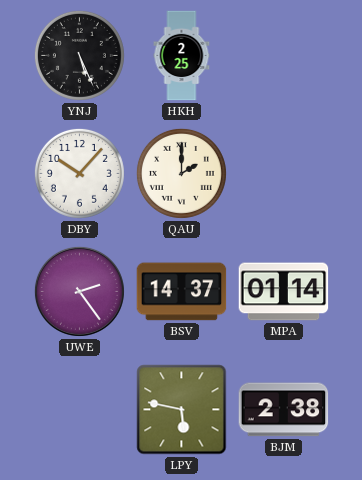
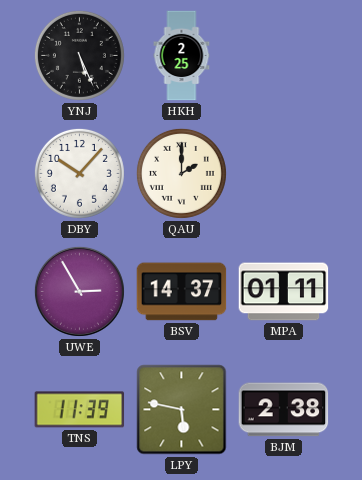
UWE: 2:24 -> 2:55 (79, 291)
MPA: 01:14 -> 01:11 (284, 292)
TNS: none -> 11:39 (80, 410)
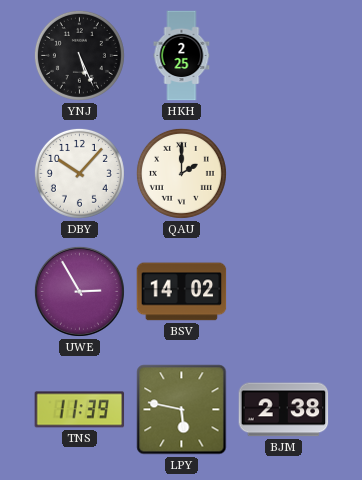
BSV: 14:37 -> 14:02 (182, 292)
MPA: 01:11 -> none (284, 292)
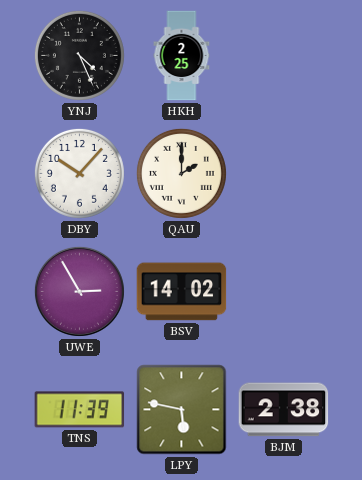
YNJ: 5:26 -> 4:26 (79, 55)
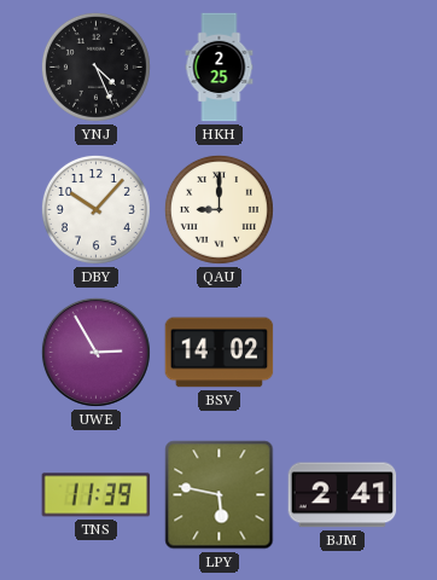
QAU: 2:00 -> 9:00 (218, 209)
BJM: 2:38 -> 2:41 (343, 495)
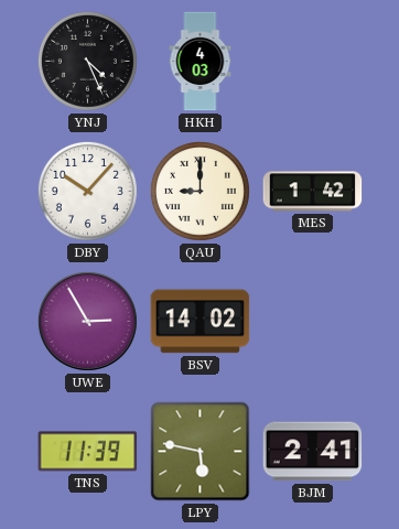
HKH: 2:25 -> 4:03 (201, 62)
MES: none -> 1:42 (313, 192)
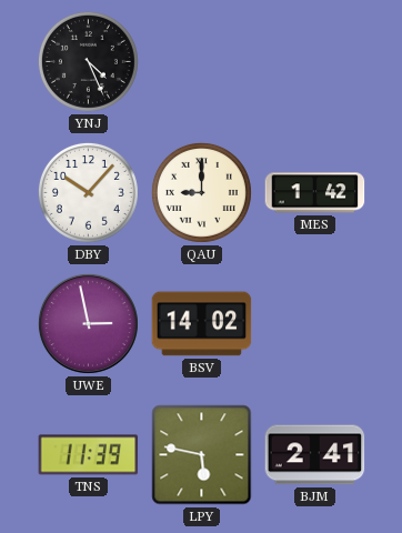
HKH: 4:03 -> none (201, 62)
UWE: 2:55 -> 2:58 (88, 323)
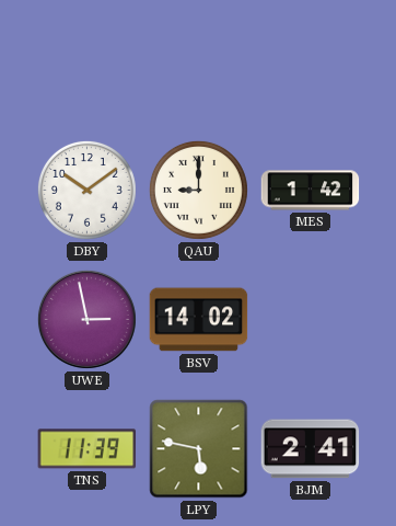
YNJ: 4:26 -> none (88, 61)
DBY: 10:07 -> 10:09 (86, 190)
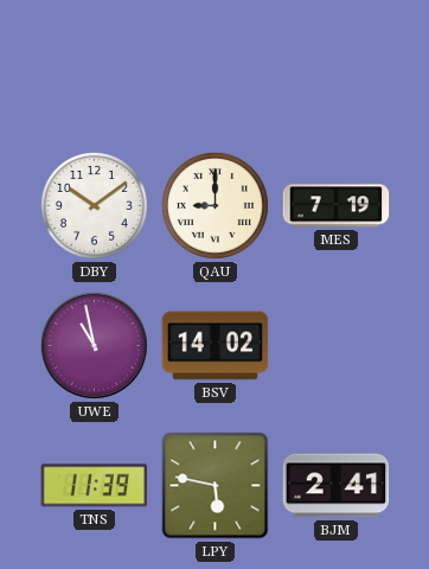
MES: 1:42 -> 7:19 (337, 206)
UWE: 2:58 -> 10:58 (94, 345)
